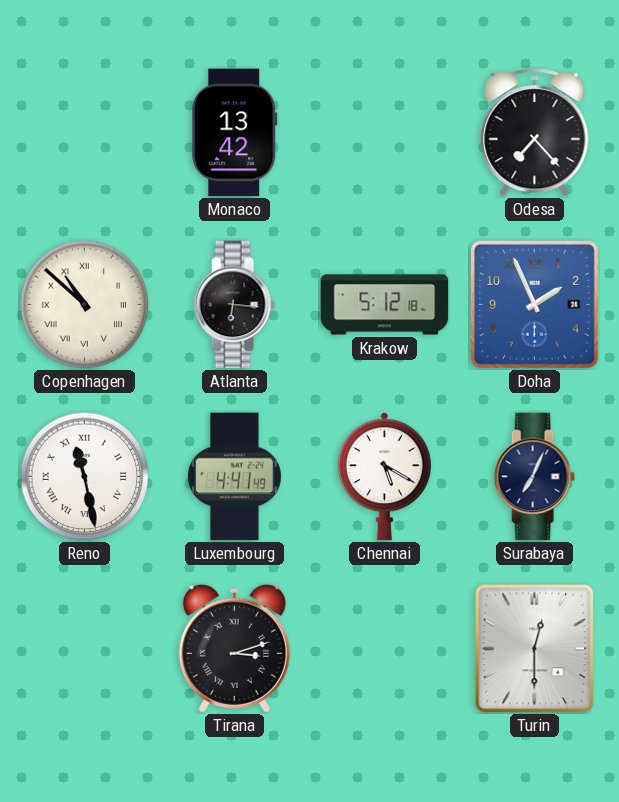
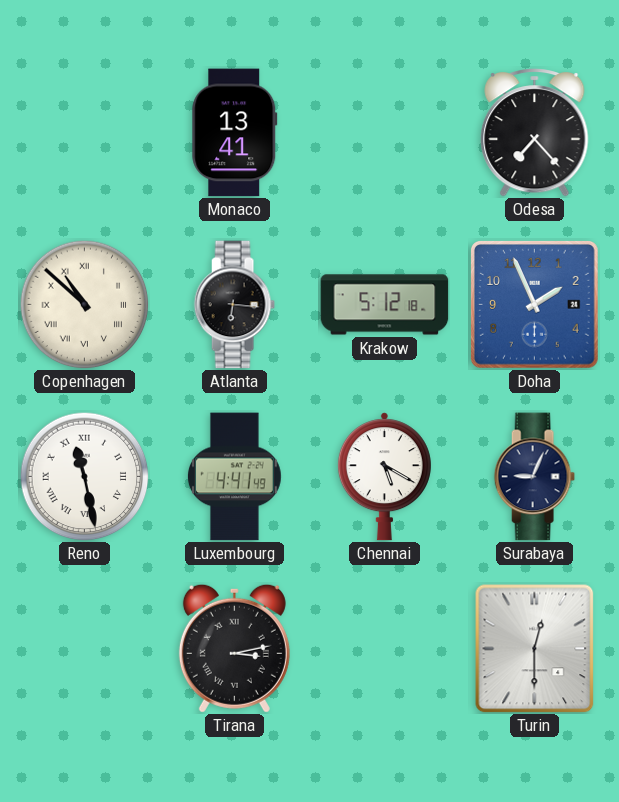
Monaco: 13:42 -> 13:41 (235, 133)
Surabaya: 7:04 -> 9:04 (534, 477)
Tirana: 3:12 -> 3:13 (234, 648)
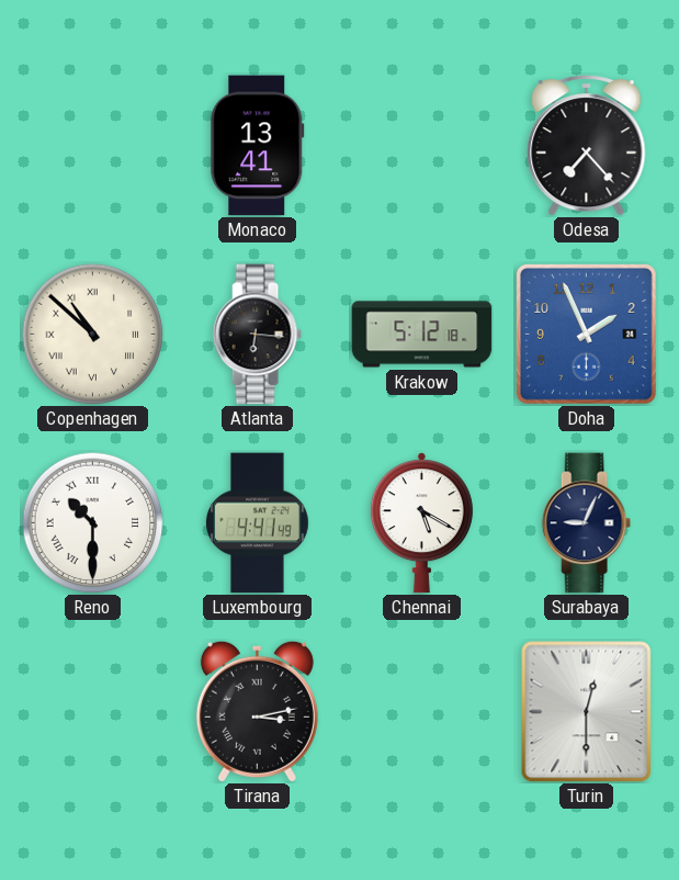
Reno: 11:28 -> 10:30 (92, 522)
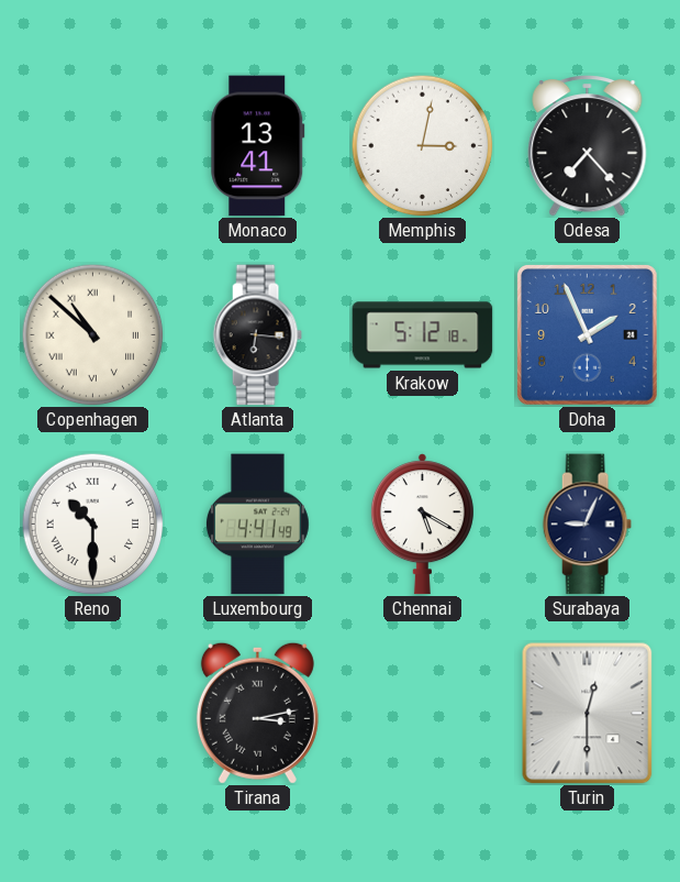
Memphis: none -> 3:02 (422, 145)
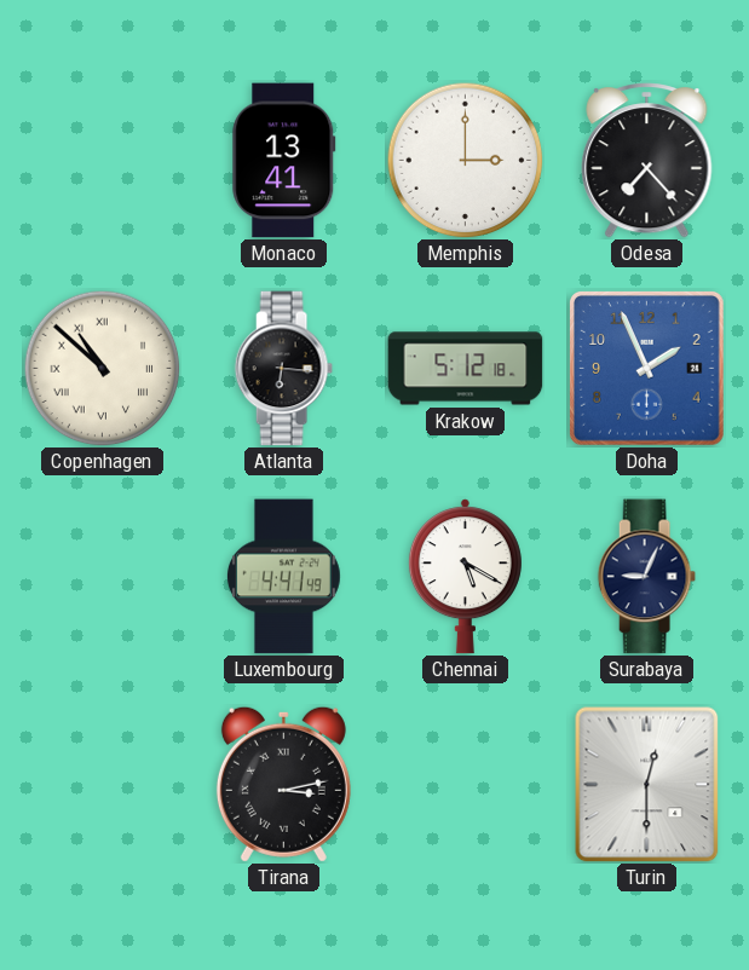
Memphis: 3:02 -> 3:00 (465, 160)
Reno: 10:30 -> none (92, 523)
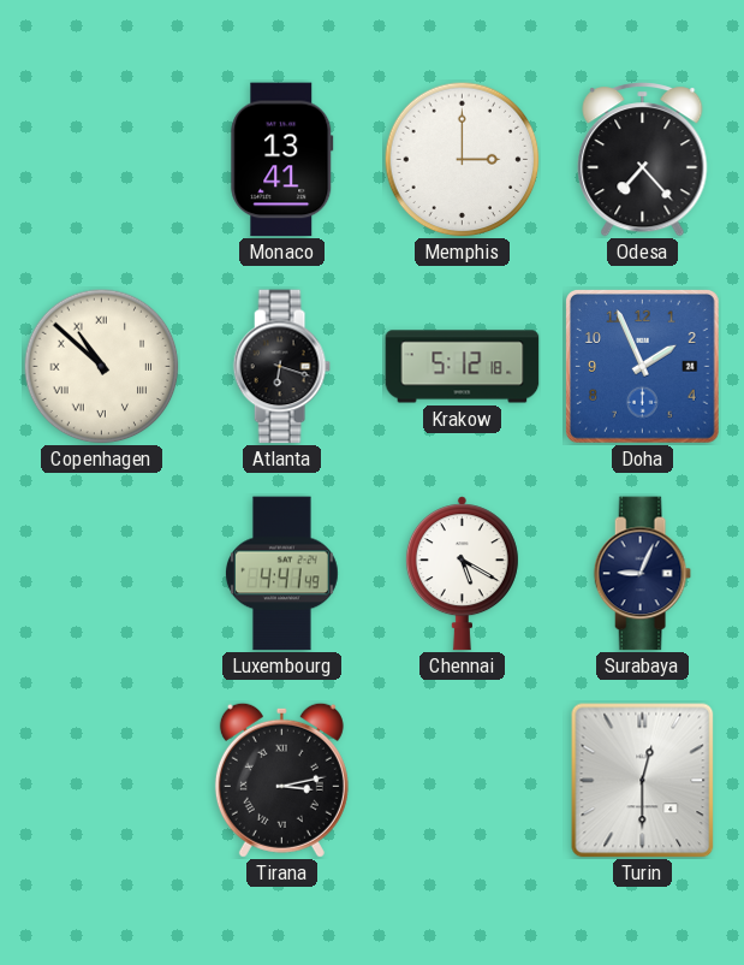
Atlanta: 6:16 -> 6:18 (281, 367)
